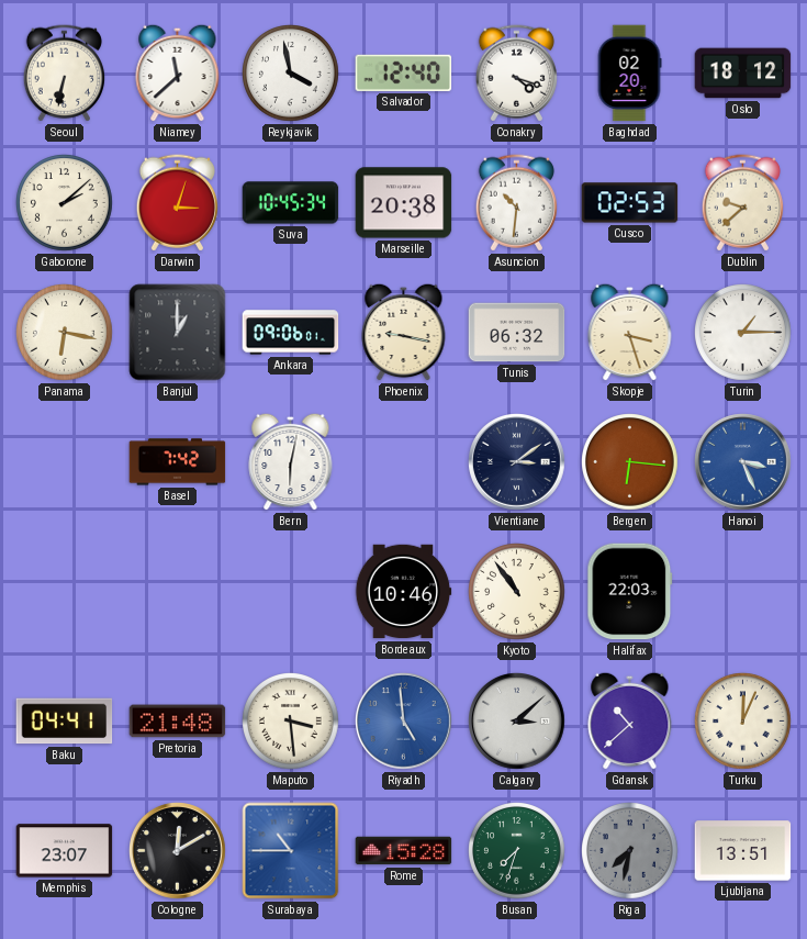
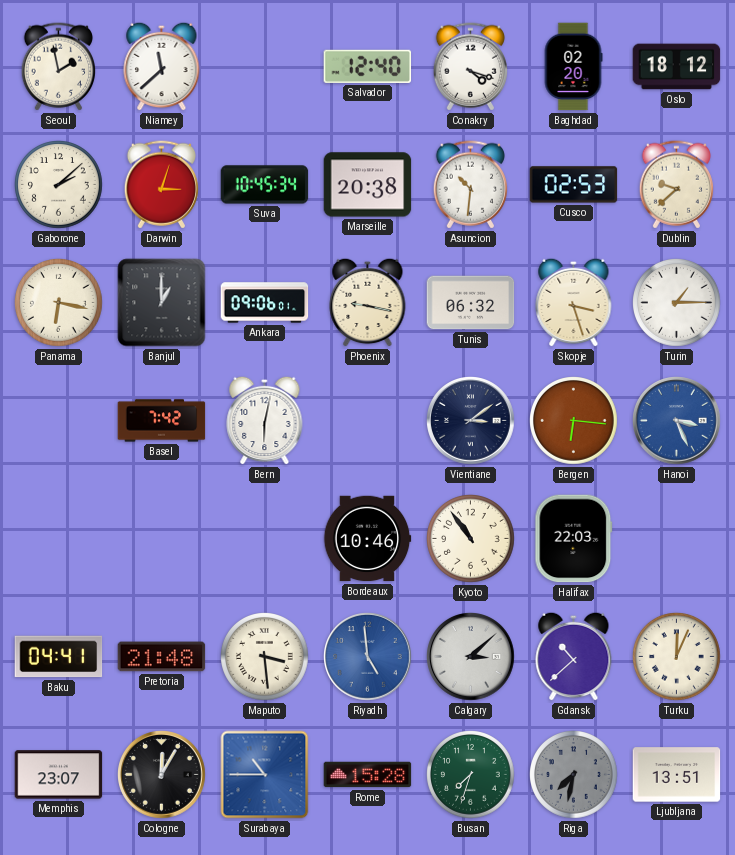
Seoul: 6:32 -> 1:58 (58, 67)
Reykjavik: 3:58 -> none (291, 74)
Cologne: 12:10 -> 12:05 (162, 775)
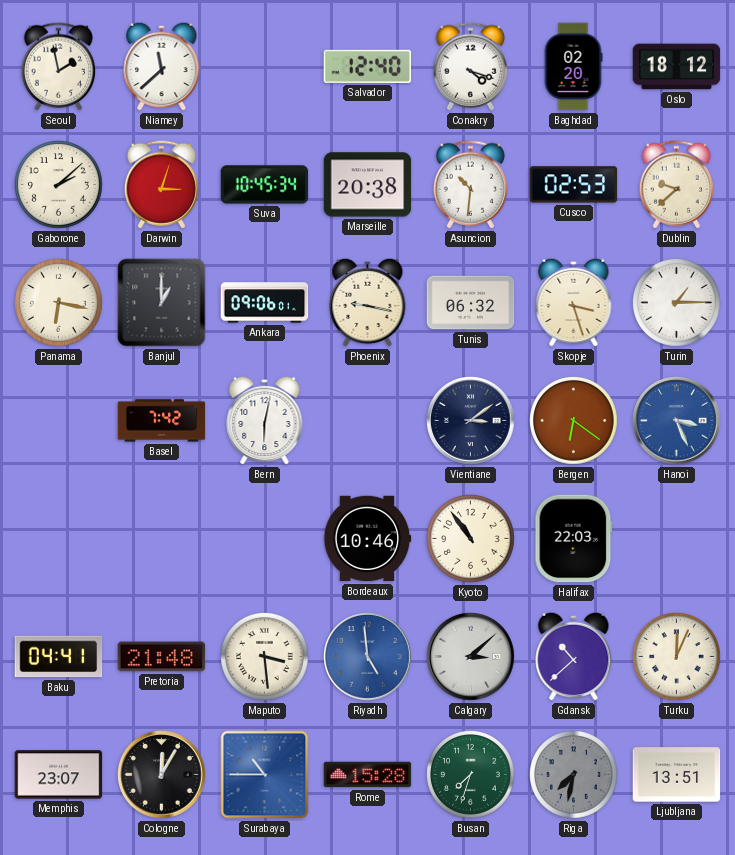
Bergen: 6:16 -> 6:21 (574, 421)
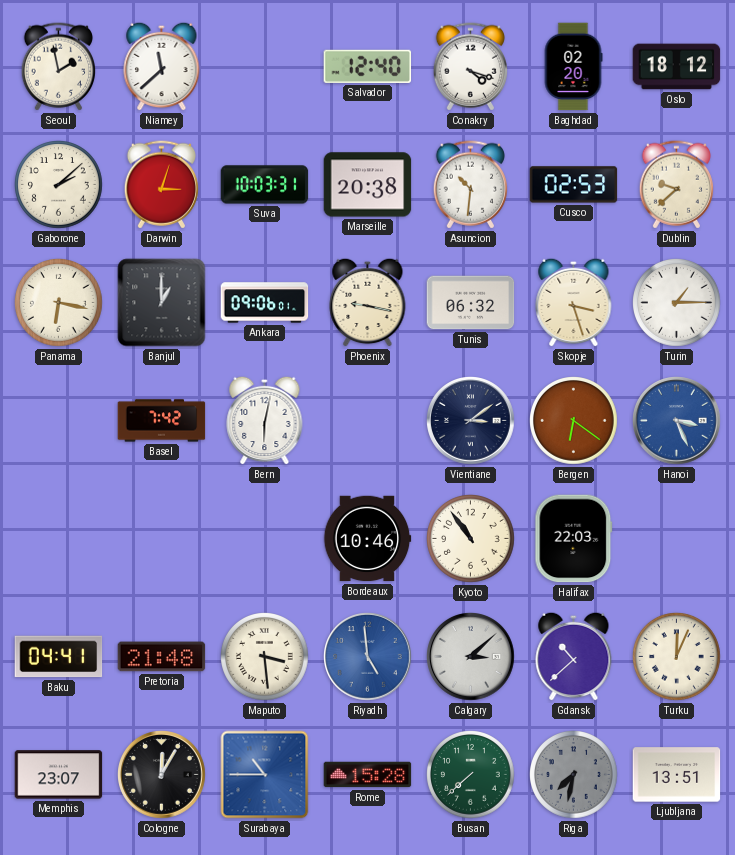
Suva: 10:45 -> 10:03 (265, 185)
Busan: 7:33 -> 7:38 (471, 775)
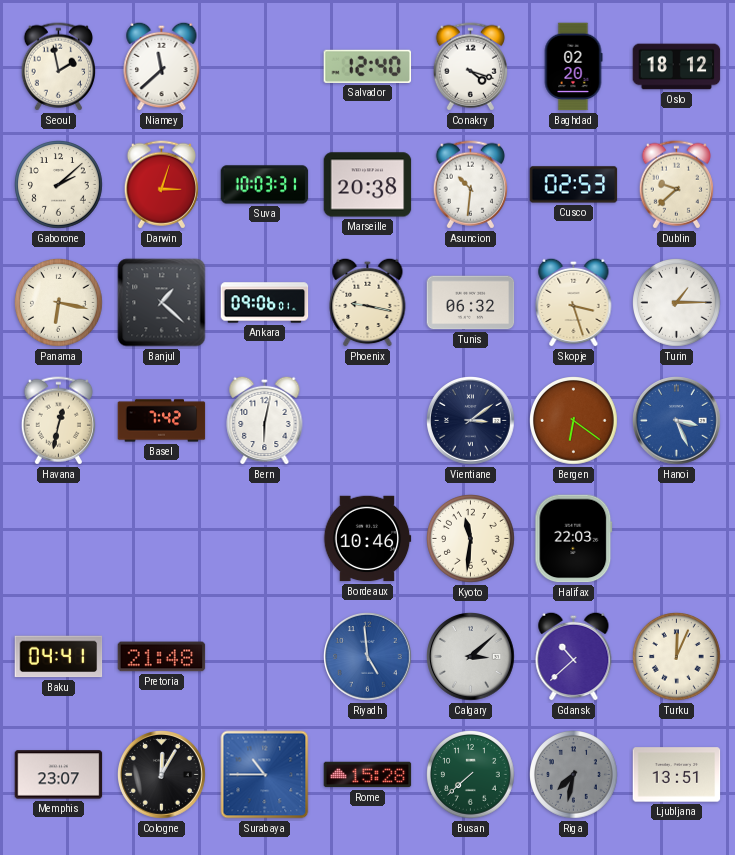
Banjul: 1:00 -> 1:22 (162, 303)
Havana: none -> 12:32 (58, 421)
Kyoto: 10:54 -> 11:31 (471, 539)
Maputo: 3:29 -> none (265, 657)
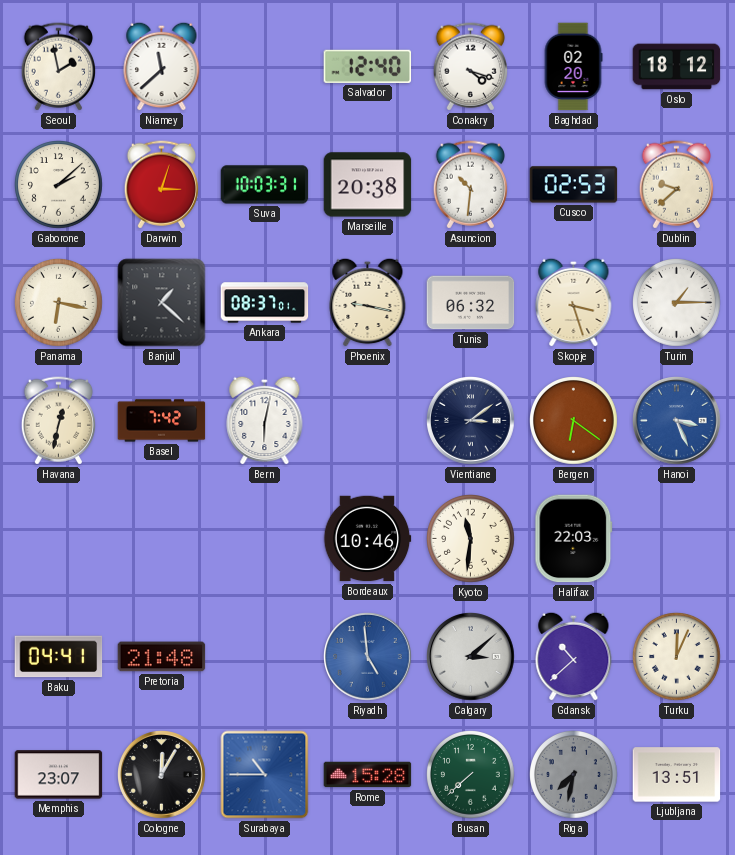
Ankara: 09:06 -> 08:37 (265, 303)
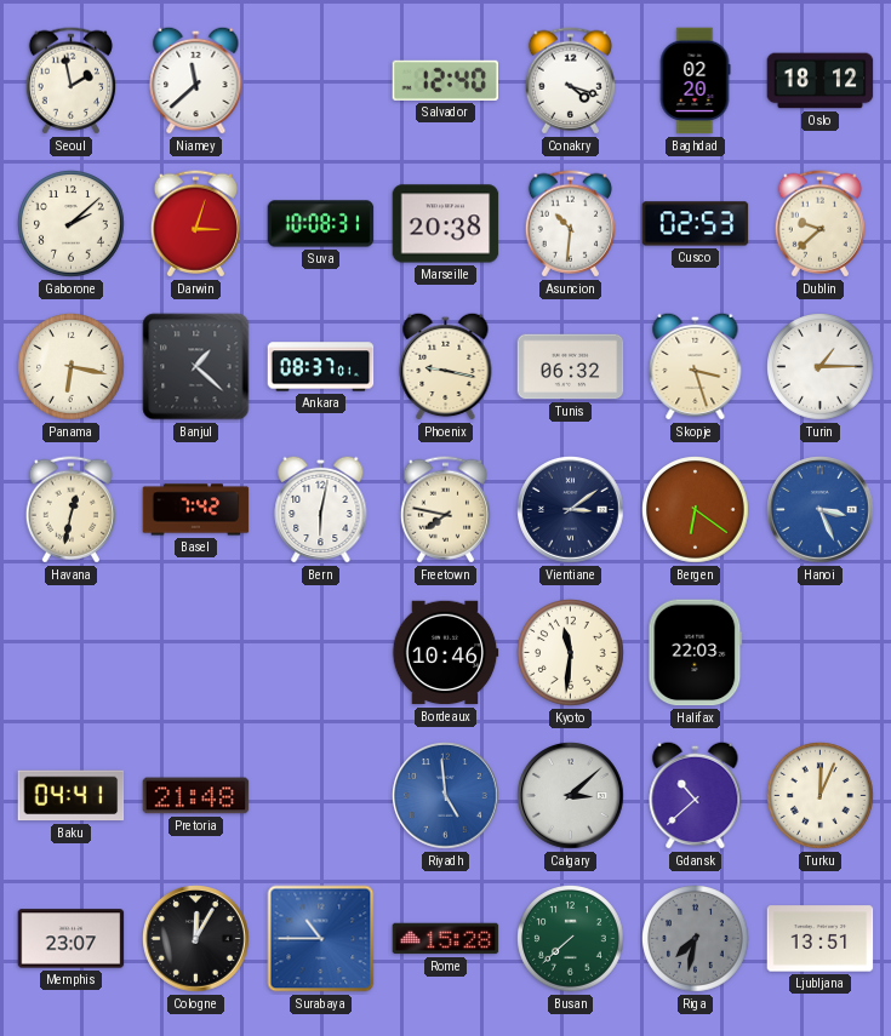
Suva: 10:03 -> 10:08 (321, 224)
Freetown: none -> 7:47 (445, 510)
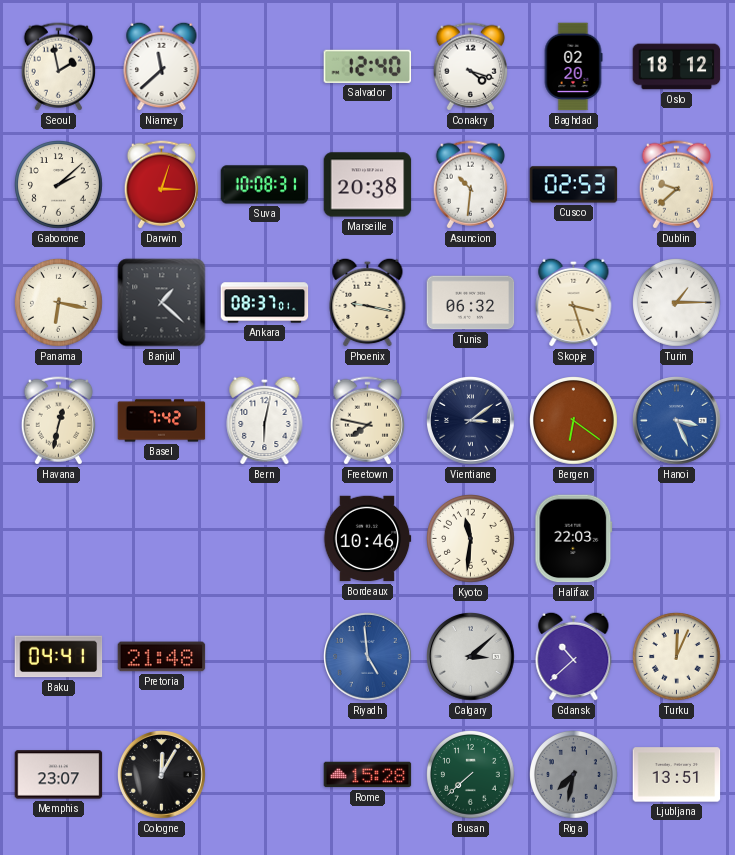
Surabaya: 10:45 -> none (321, 939)
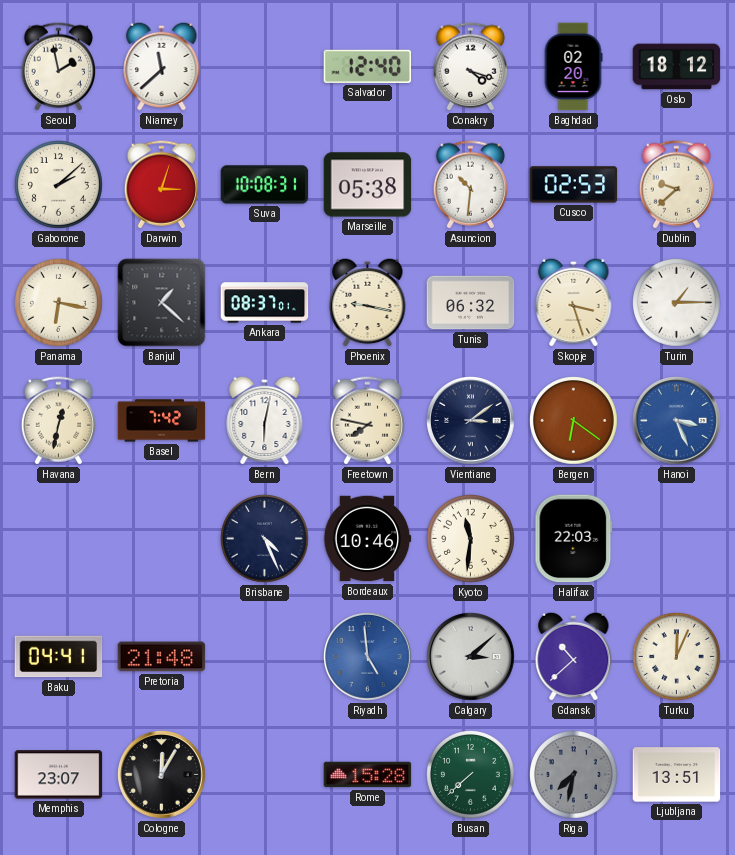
Marseille: 20:38 -> 05:38 (368, 185)
Brisbane: none -> 4:26 (265, 539)
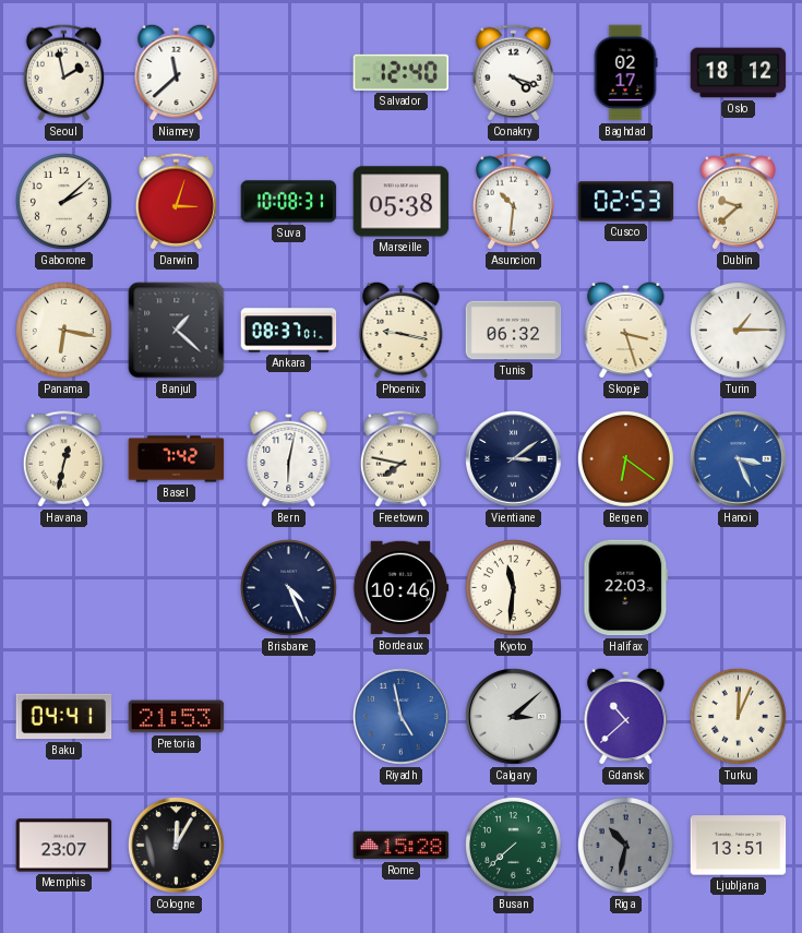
Baghdad: 02:20 -> 02:17 (625, 73)
Pretoria: 21:48 -> 21:53 (177, 717)
Riyadh: 4:59 -> 4:58 (402, 717)
Riga: 7:32 -> 10:32 (626, 846)
